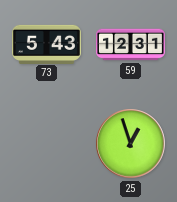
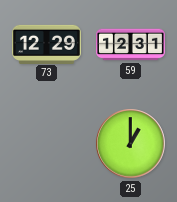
73: 5:43 -> 12:29 (47, 44)
25: 12:57 -> 1:00 (131, 144)
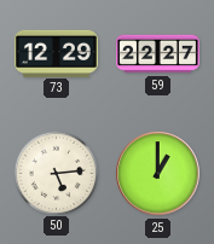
59: 12:31 -> 22:27 (158, 54)
50: none -> 5:14 (56, 173)
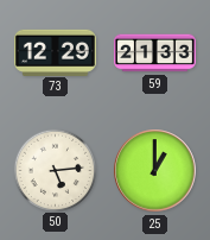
59: 22:27 -> 21:33 (155, 53)
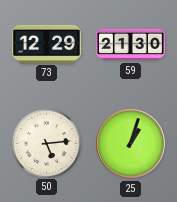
59: 21:33 -> 21:30 (131, 45)
25: 1:00 -> 1:03 (131, 144)
